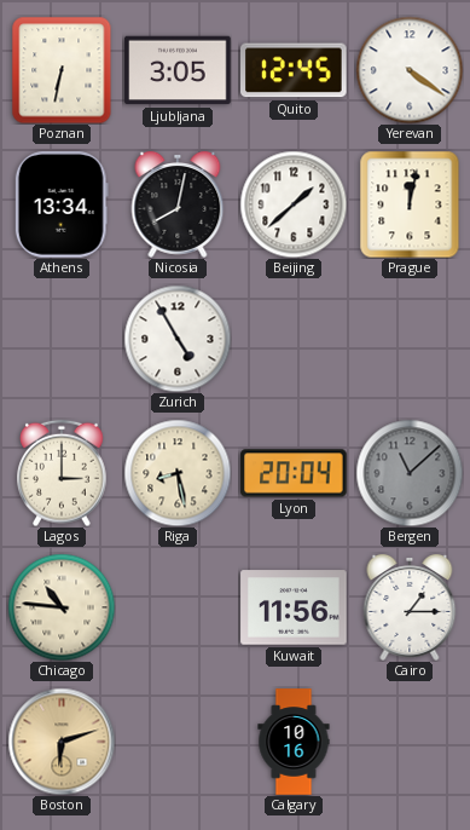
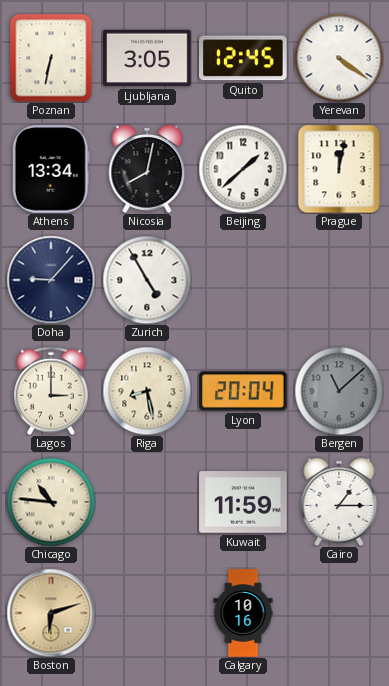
Doha: none -> 9:07 (51, 280)
Kuwait: 11:56 -> 11:59 (243, 502)
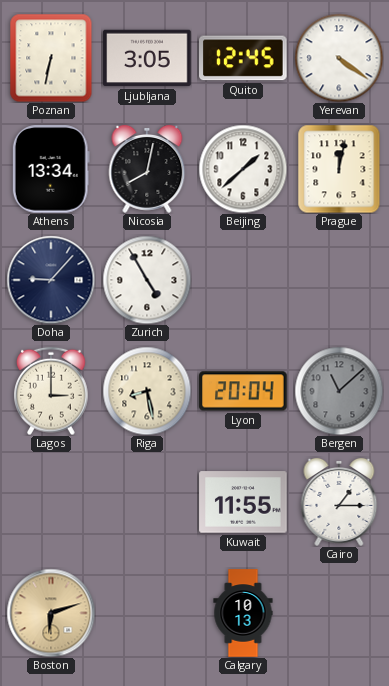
Chicago: 10:46 -> none (51, 502)
Kuwait: 11:59 -> 11:55 (243, 502)
Calgary: 10:16 -> 10:13 (243, 613)
